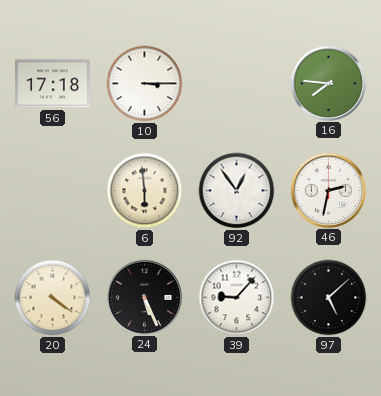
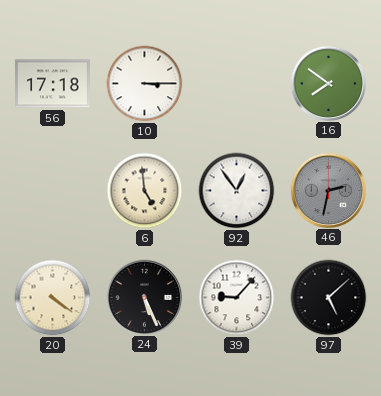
16: 7:46 -> 7:51 (328, 83)
6: 5:59 -> 4:59 (145, 191)
46 dial: white -> grey (328, 190)
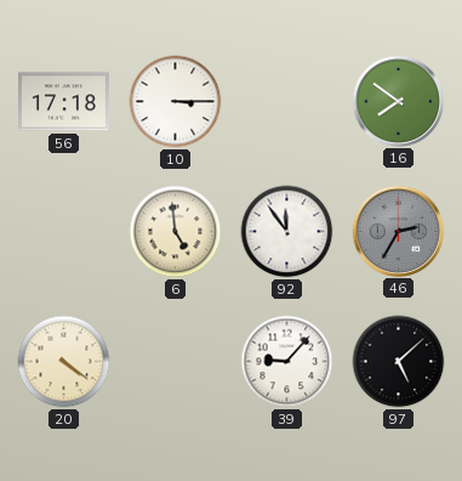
92: 12:54 -> 11:54 (287, 232)
46: 2:32 -> 2:35 (398, 231)
24: 5:26 -> none (144, 297)
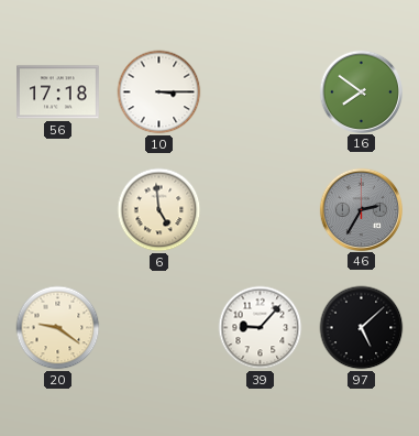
92: 11:54 -> none (287, 232)
20: 4:21 -> 9:21 (58, 328)
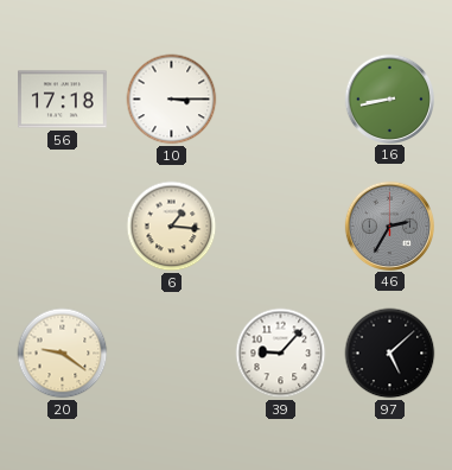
16: 7:51 -> 8:43 (389, 99)
6: 4:59 -> 1:16 (172, 227)
